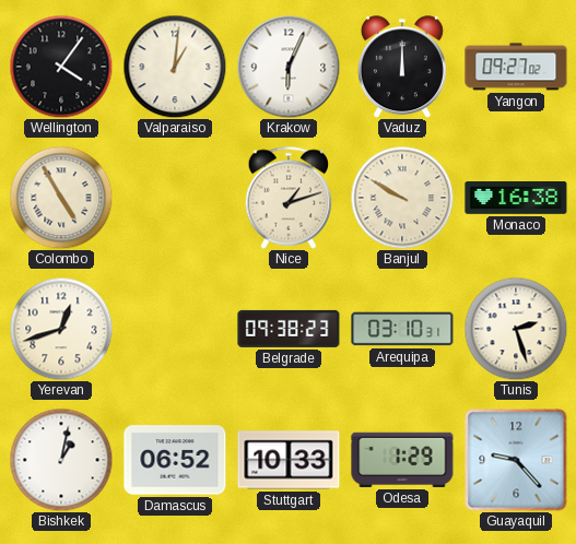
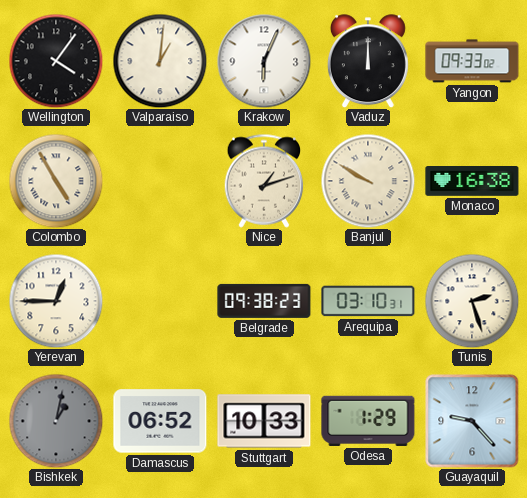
Yangon: 09:27 -> 09:33 (472, 61)
Yerevan: 12:42 -> 12:45 (56, 301)
Bishkek dial: white -> grey (56, 421)
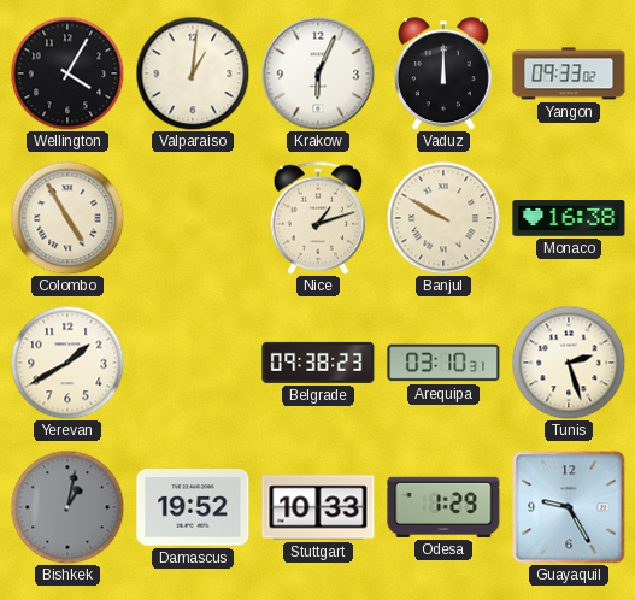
Wellington: 4:06 -> 4:05 (67, 73)
Yerevan: 12:45 -> 1:40 (67, 363)
Damascus: 06:52 -> 19:52 (193, 507)
Guayaquil: 9:23 -> 9:25 (569, 507)
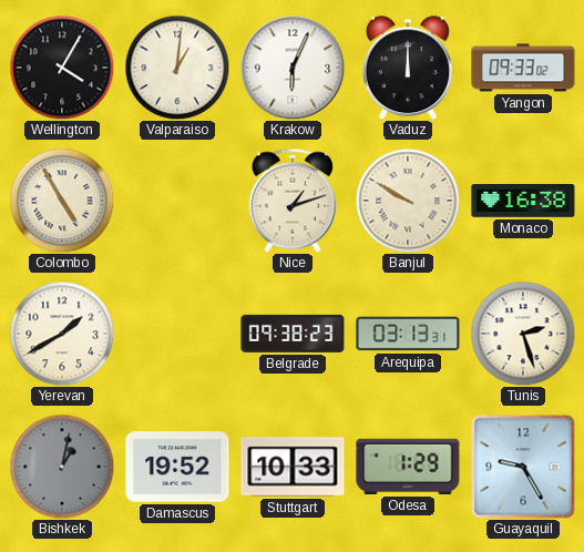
Arequipa: 03:10 -> 03:13 (408, 334)
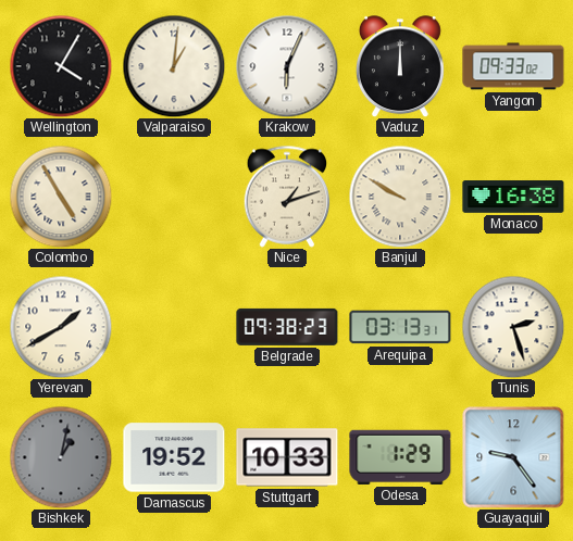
Guayaquil: 9:25 -> 9:24 (513, 457)
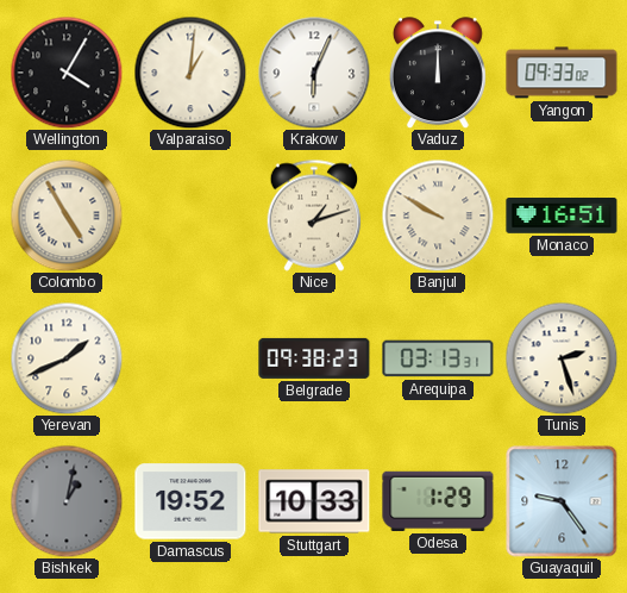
Monaco: 16:38 -> 16:51 (562, 217)
Yerevan: 1:40 -> 1:41 (67, 358)
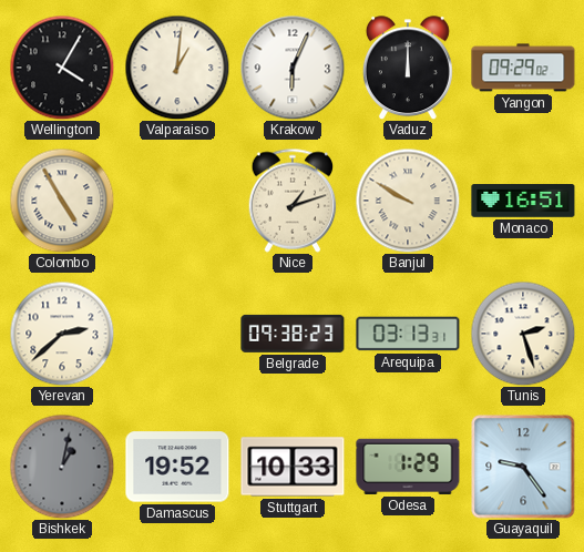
Yangon: 09:33 -> 09:29 (523, 68)
Yerevan: 1:41 -> 2:38 (62, 334)
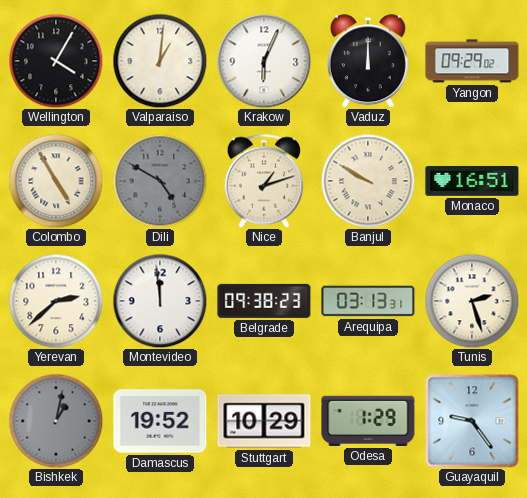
Dili: none -> 4:50 (160, 181)
Montevideo: none -> 11:59 (160, 301)
Stuttgart: 10:33 -> 10:29 (264, 421)
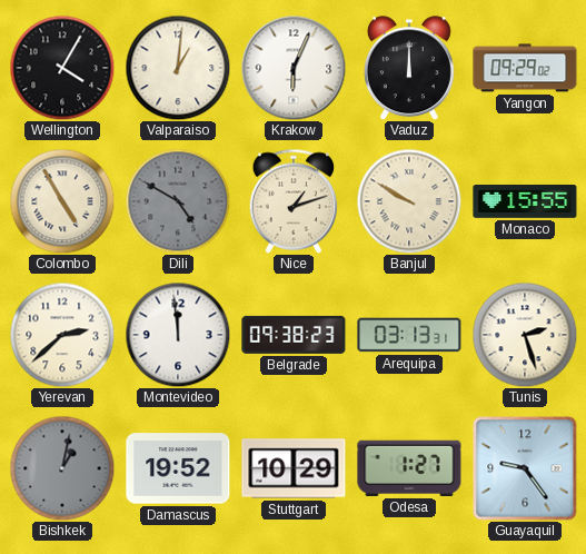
Monaco: 16:51 -> 15:55 (525, 202)
Odesa: 1:29 -> 1:27 (409, 468)
